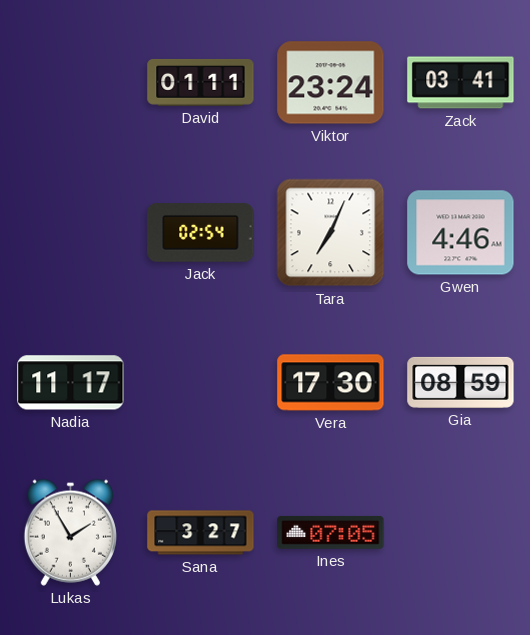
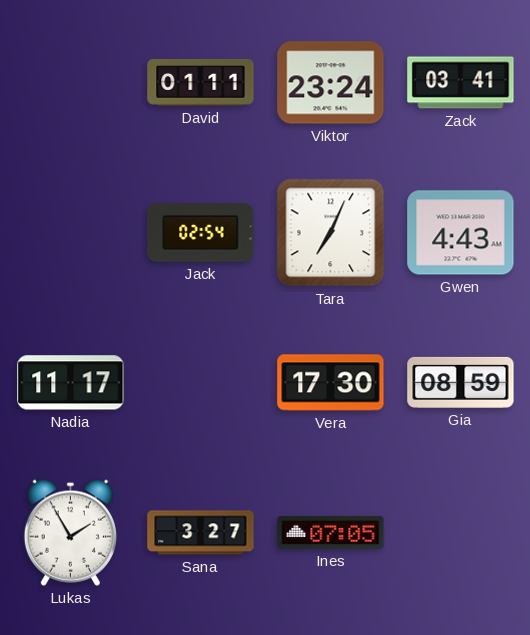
Gwen: 4:46 -> 4:43 (461, 233)
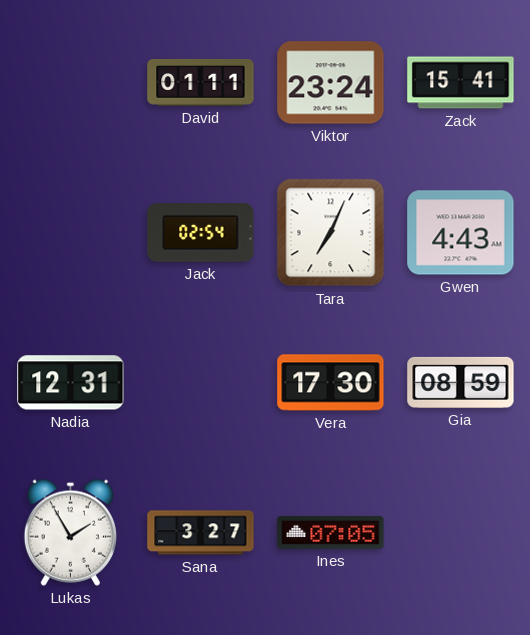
Zack: 03:41 -> 15:41 (461, 83)
Nadia: 11:17 -> 12:31 (71, 383)
